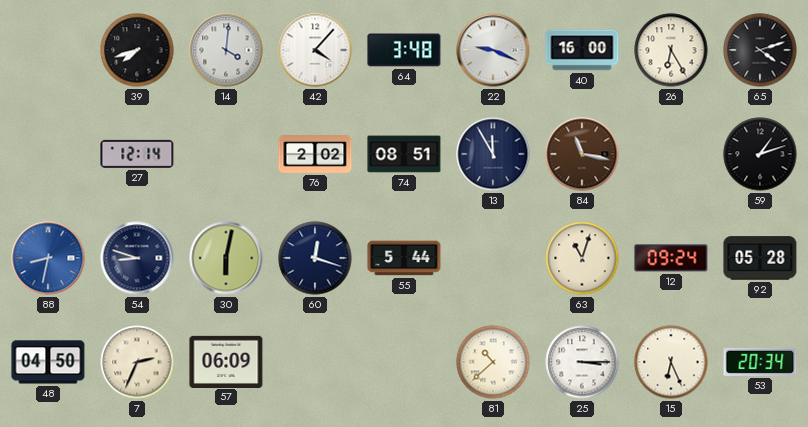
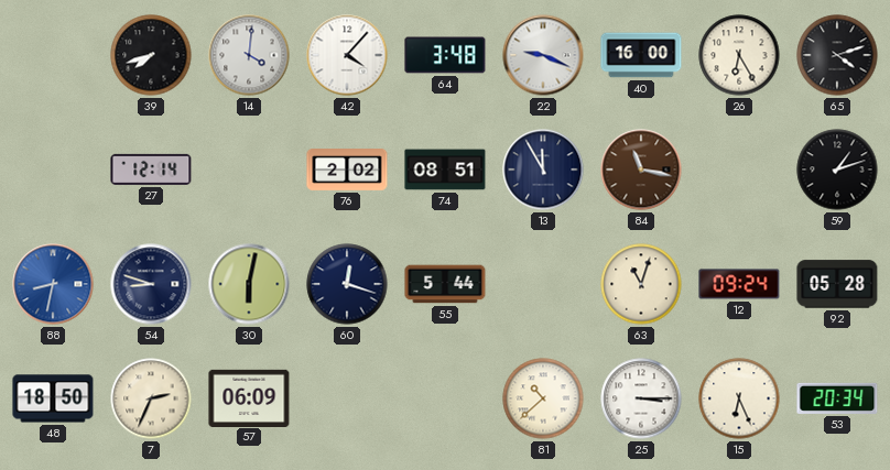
48: 04:50 -> 18:50 (53, 398)
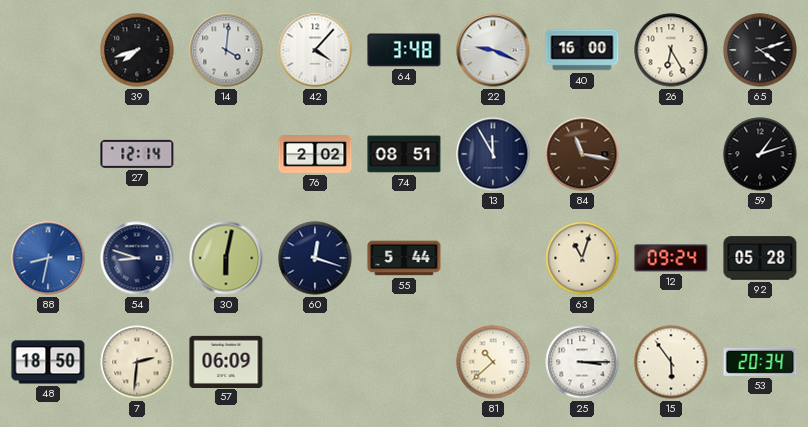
7: 2:34 -> 2:31 (137, 362)
15: 6:26 -> 5:54 (671, 362)
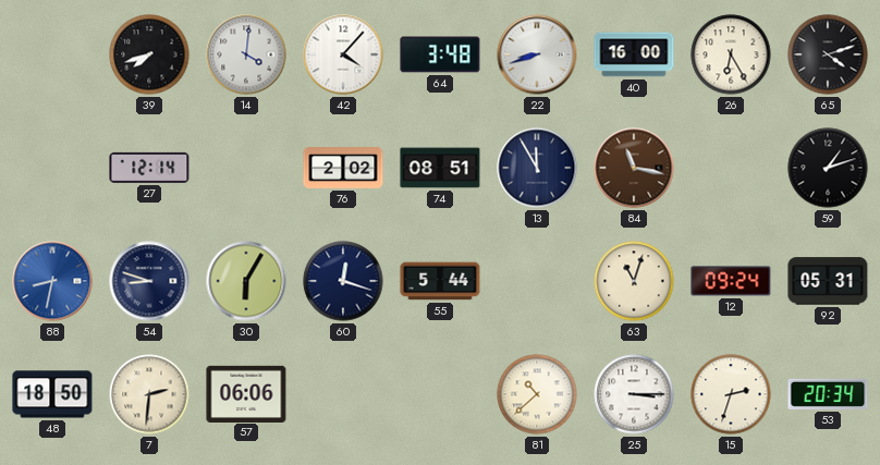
22: 9:19 -> 8:42 (537, 54)
30: 6:02 -> 6:05 (246, 281)
92: 05:28 -> 05:31 (828, 281)
57: 06:09 -> 06:06 (246, 393)
15: 5:54 -> 2:33 (731, 394)
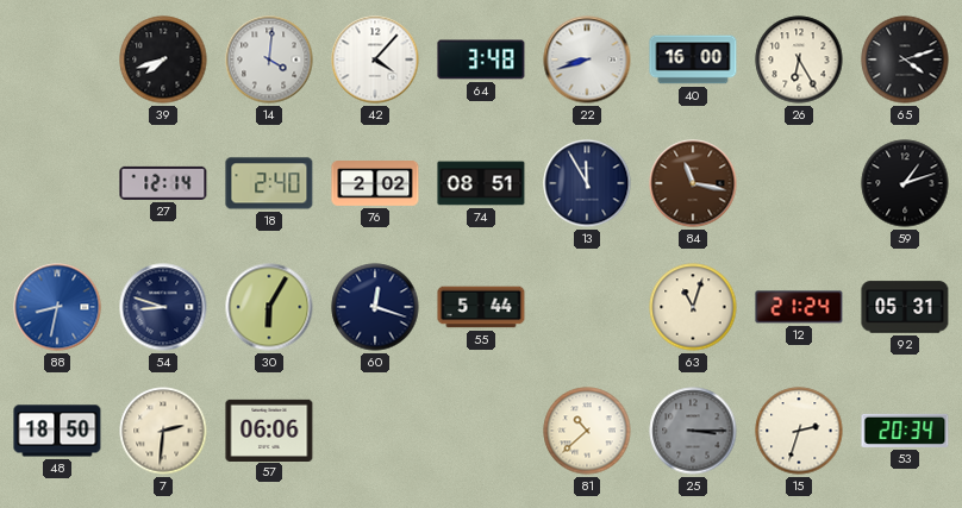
18: none -> 2:40 (269, 183)
12: 09:24 -> 21:24 (799, 307)
25 dial: white -> grey (693, 431)
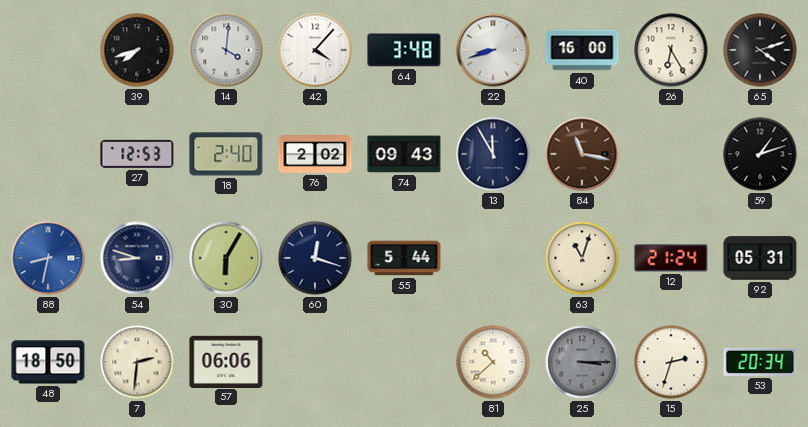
27: 12:14 -> 12:53 (137, 154)
74: 08:51 -> 09:43 (404, 154)
